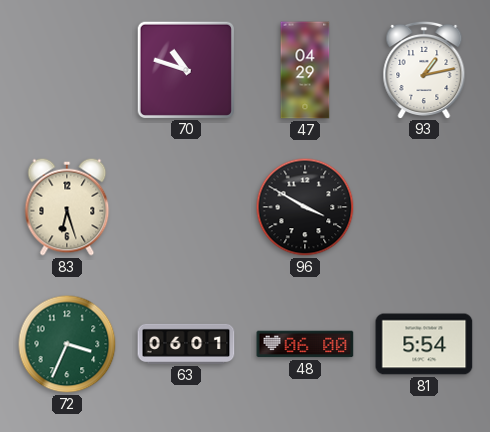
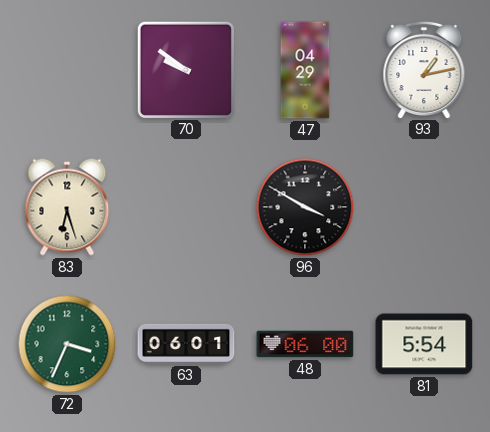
70: 10:48 -> 9:51 (185, 69)
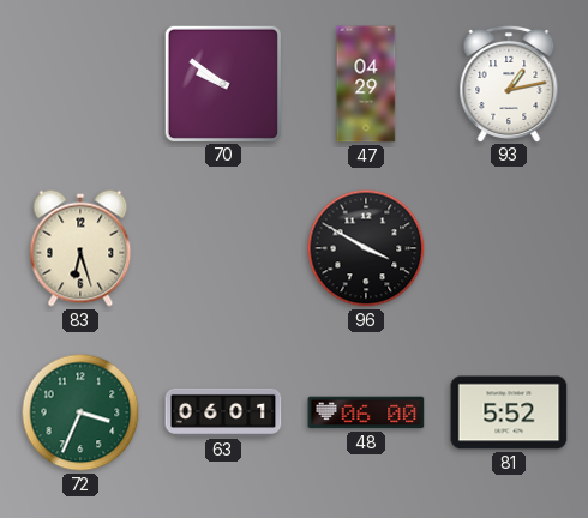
81: 5:54 -> 5:52 (509, 412)
